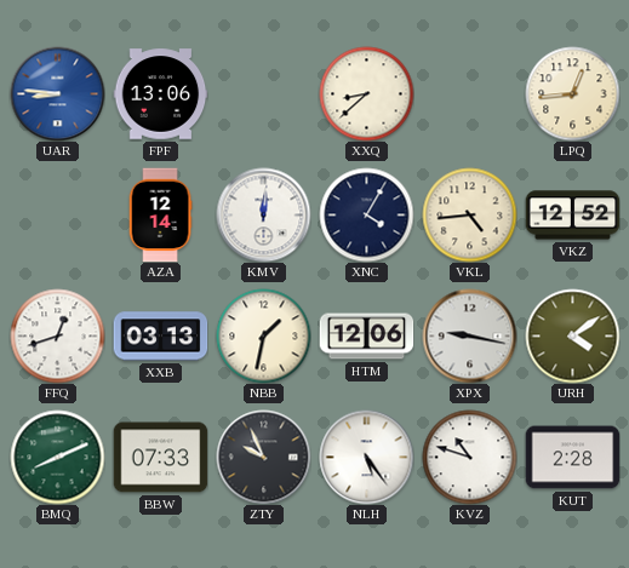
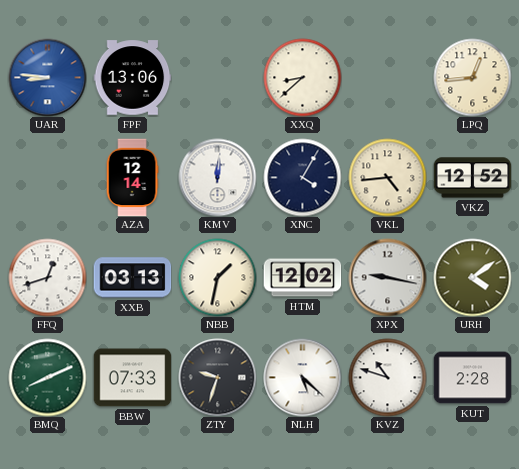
HTM: 12:06 -> 12:02 (302, 278)
ZTY: 9:56 -> 9:33 (217, 377)
NLH: 5:24 -> 5:22 (302, 377)
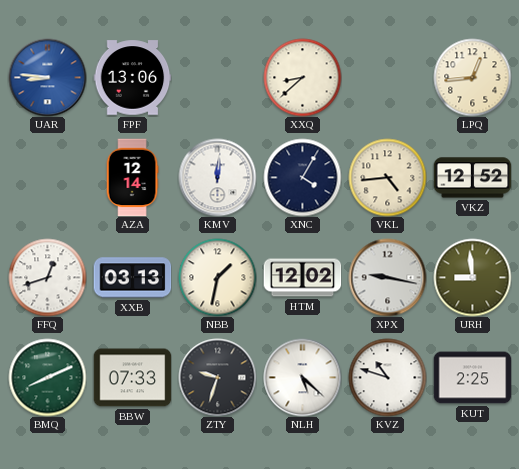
URH: 4:09 -> 8:59 (472, 277)
KUT: 2:28 -> 2:25 (472, 378)
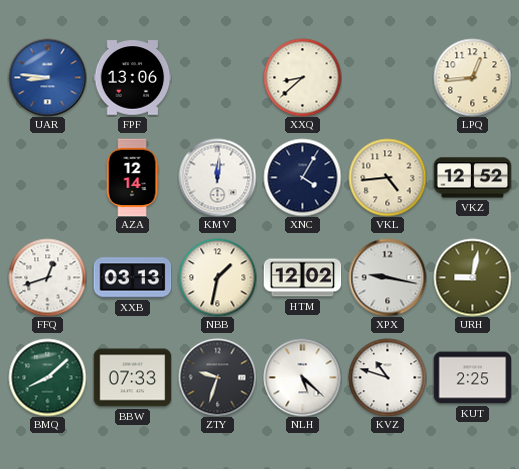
URH: 8:59 -> 9:02 (472, 277)
BMQ: 8:11 -> 8:08 (47, 377)
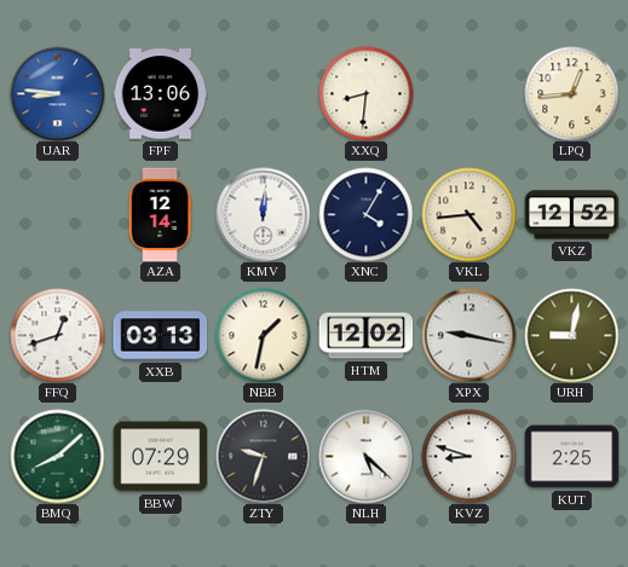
XXQ: 8:38 -> 8:31 (365, 93)
BBW: 07:33 -> 07:29 (160, 457)
KVZ: 10:48 -> 8:48 (468, 456)
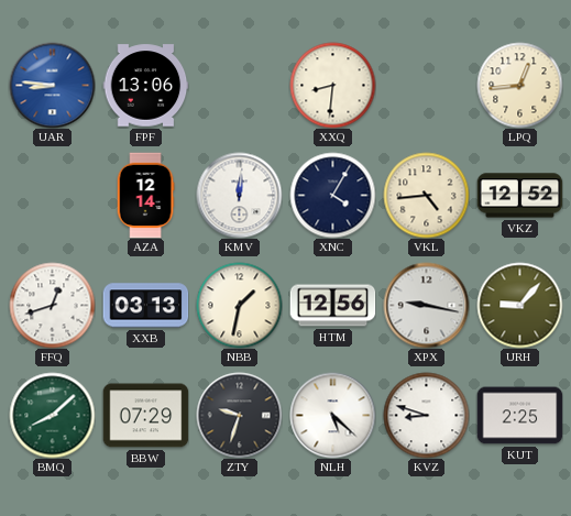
HTM: 12:02 -> 12:56 (332, 306)
URH: 9:02 -> 9:07 (519, 305)
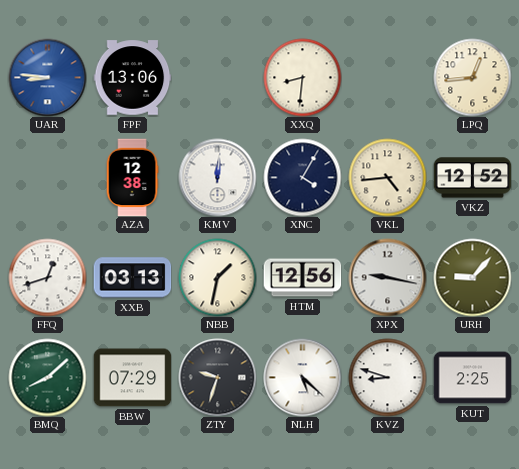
AZA: 12:14 -> 12:38 (132, 177)
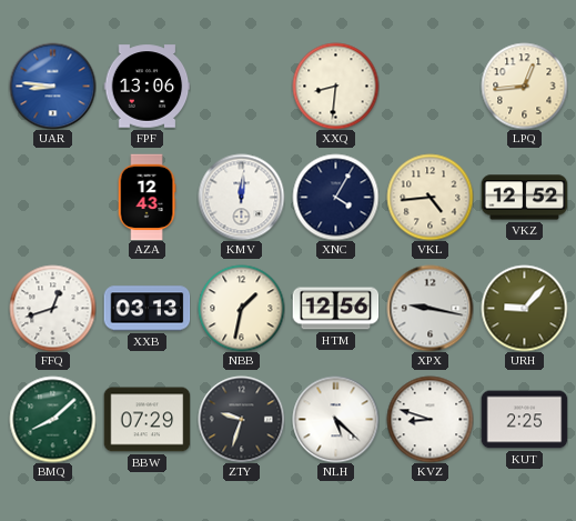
AZA: 12:38 -> 12:43 (146, 197)
